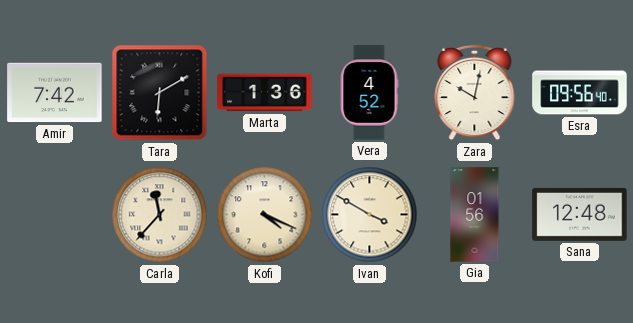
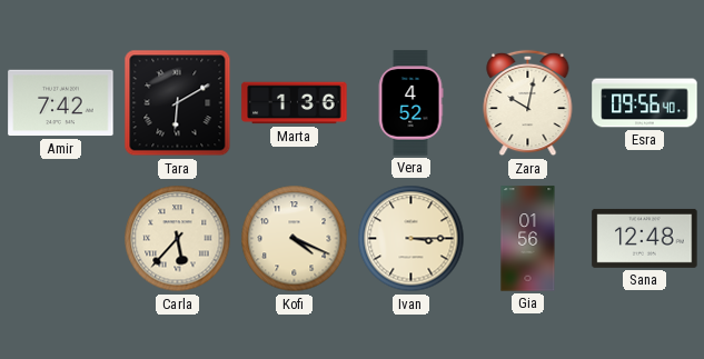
Carla: 11:37 -> 5:37 (178, 239)
Ivan: 3:50 -> 3:15 (412, 239)
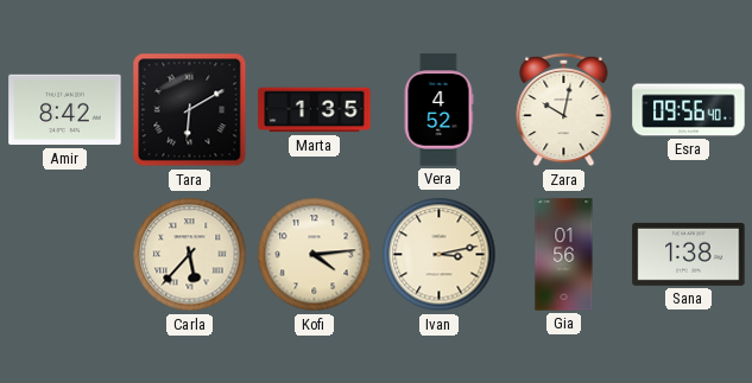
Amir: 7:42 -> 8:42 (65, 110)
Marta: 1:36 -> 1:35 (315, 110)
Kofi: 4:19 -> 4:14 (315, 255)
Ivan: 3:15 -> 3:13 (440, 255)
Sana: 12:48 -> 1:38 (689, 254)
